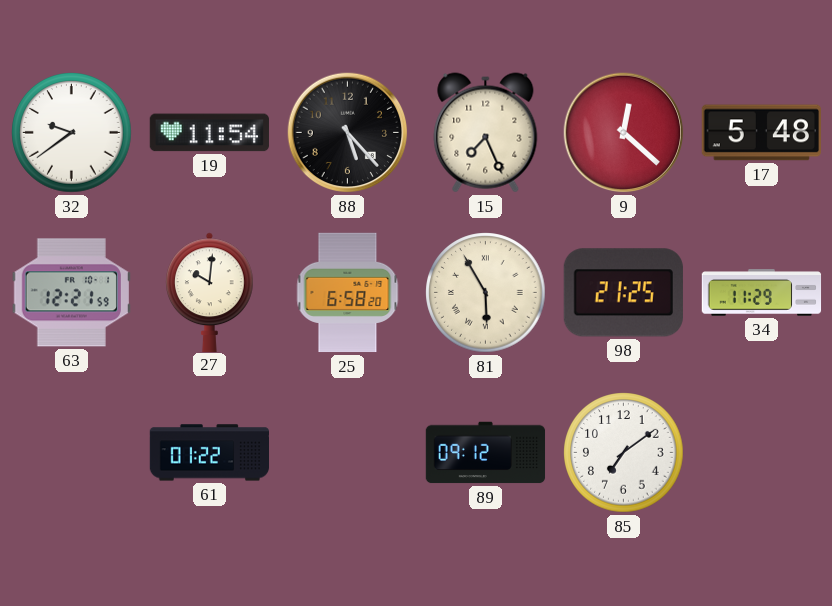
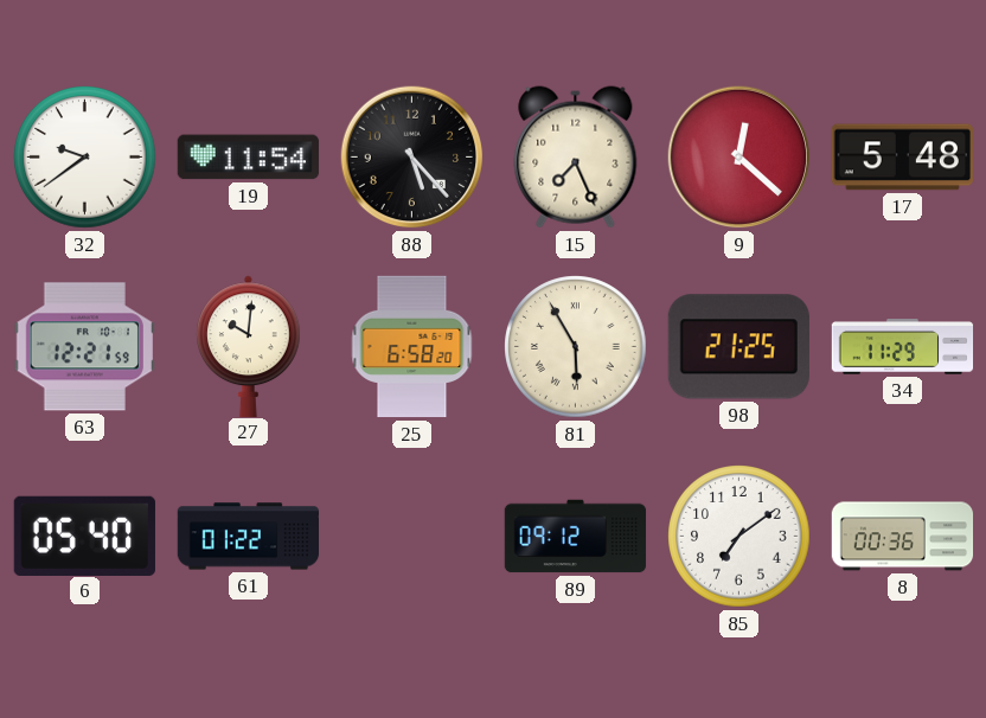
6: none -> 05:40 (84, 536)
8: none -> 00:36 (903, 537)
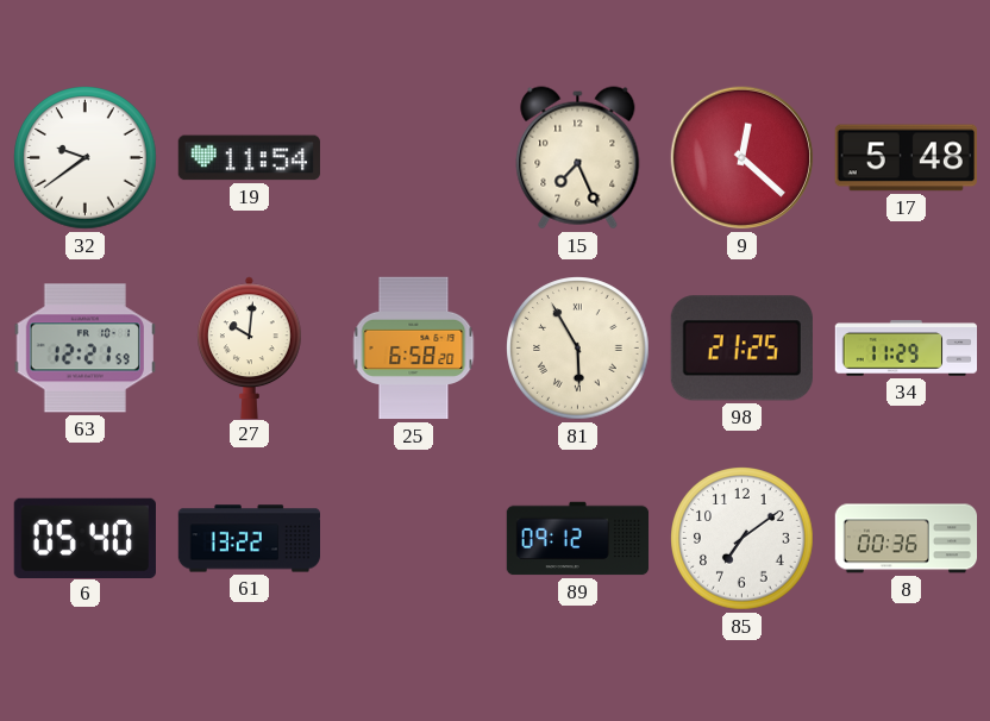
88: 5:23 -> none (412, 158)
61: 01:22 -> 13:22 (250, 539)
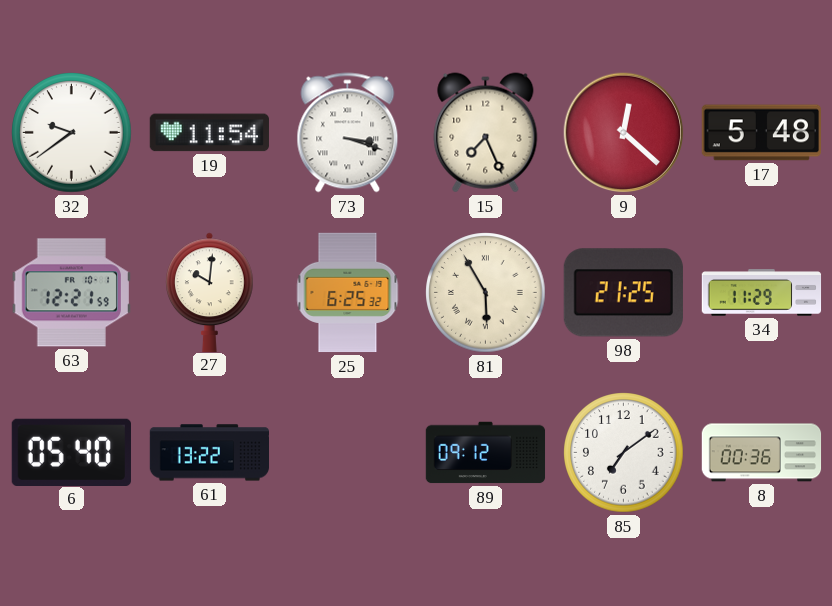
73: none -> 3:18 (348, 133)
25: 6:58 -> 6:25 (348, 293)
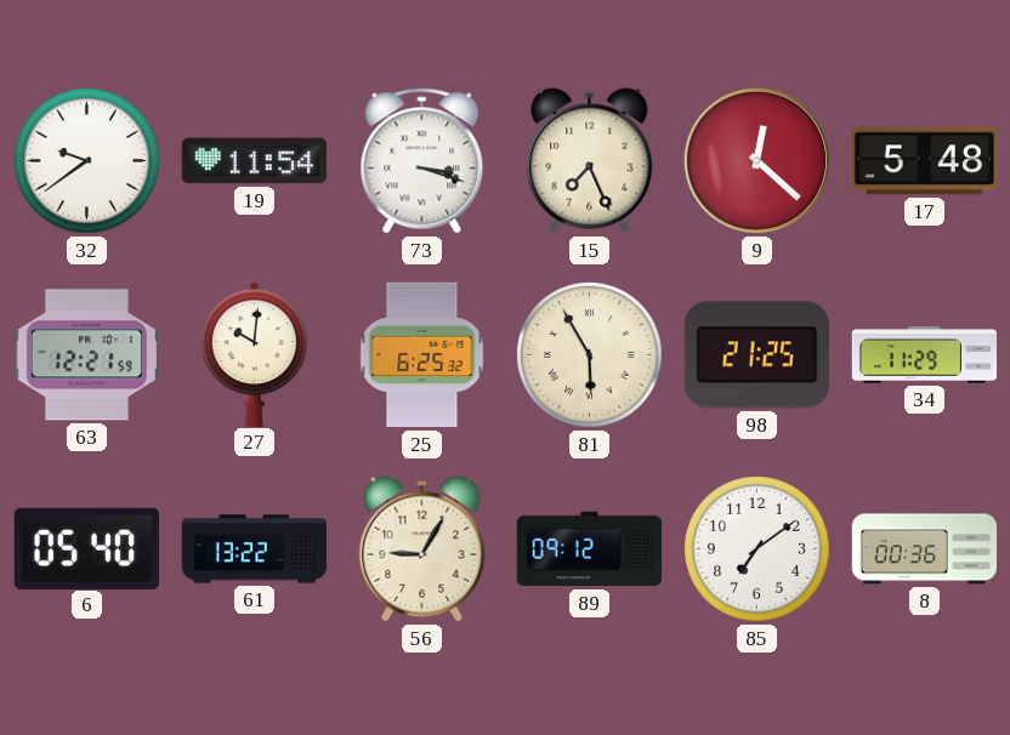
56: none -> 9:05 (422, 549)
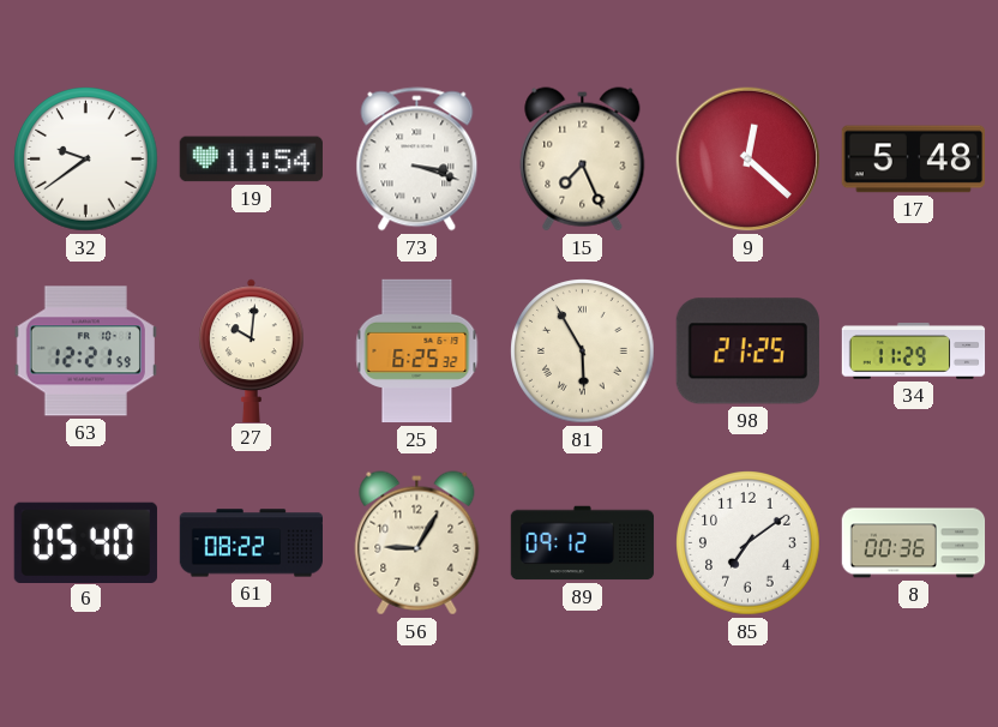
61: 13:22 -> 08:22 (252, 543)
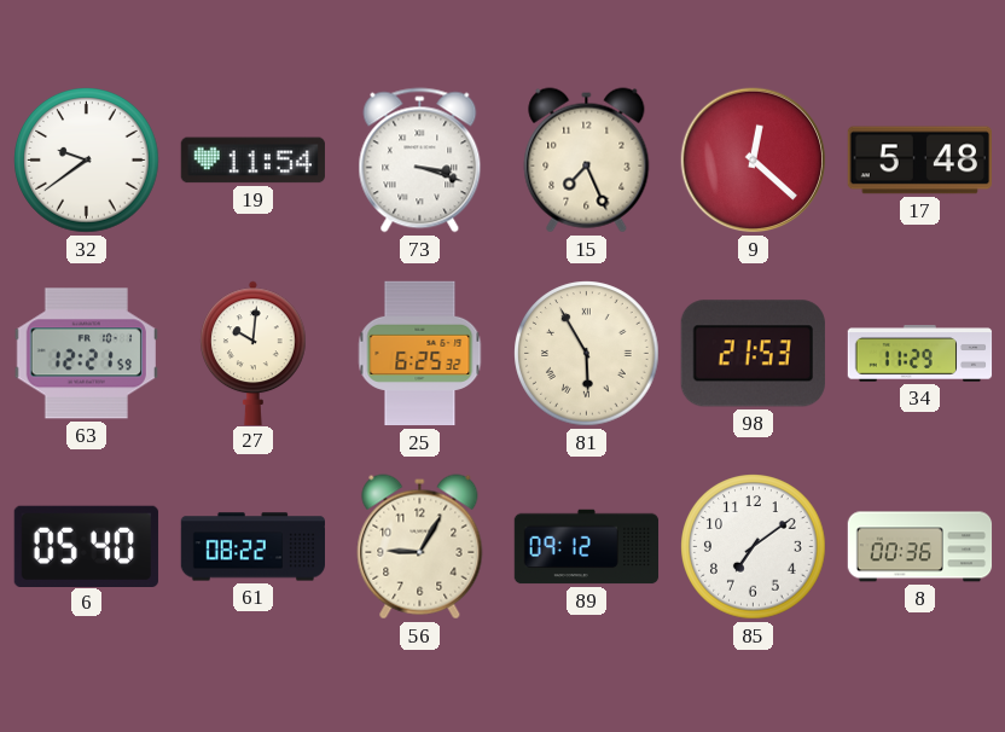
98: 21:25 -> 21:53 (753, 354)
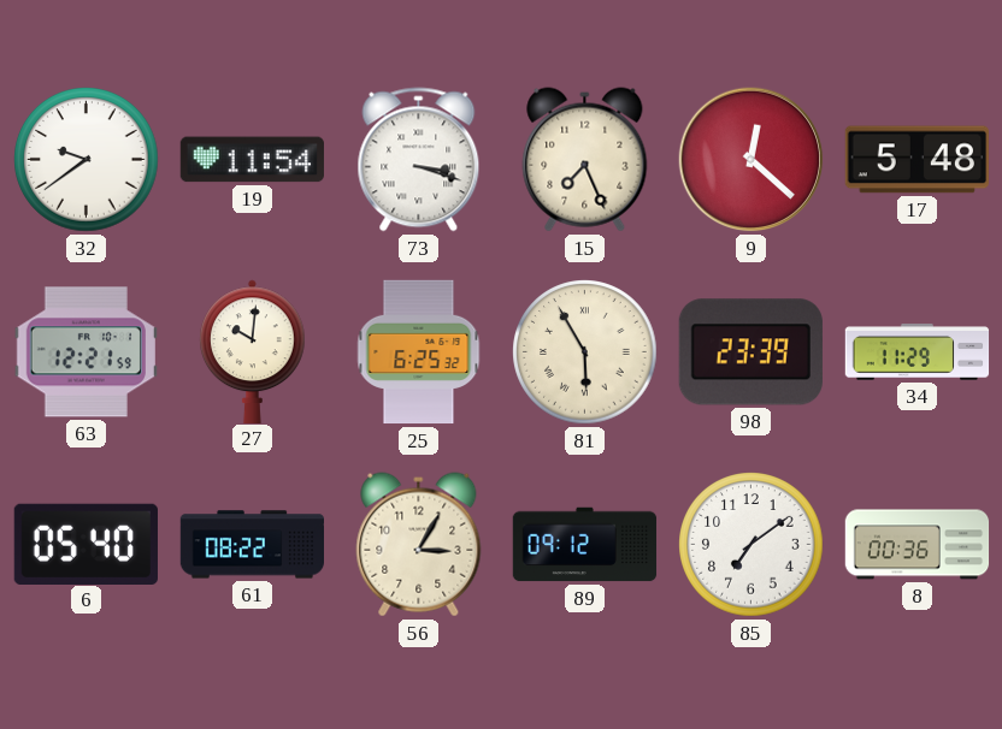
98: 21:53 -> 23:39 (750, 352)
56: 9:05 -> 3:05 (419, 545)
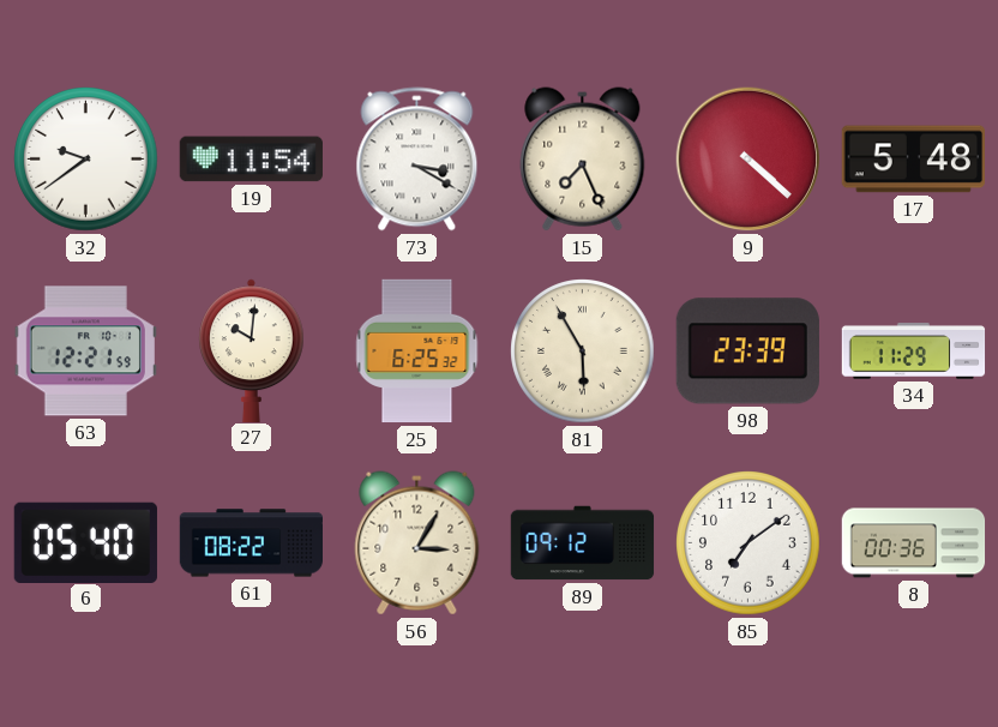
73: 3:18 -> 3:20 (417, 160)
9: 12:22 -> 4:22 (748, 160)
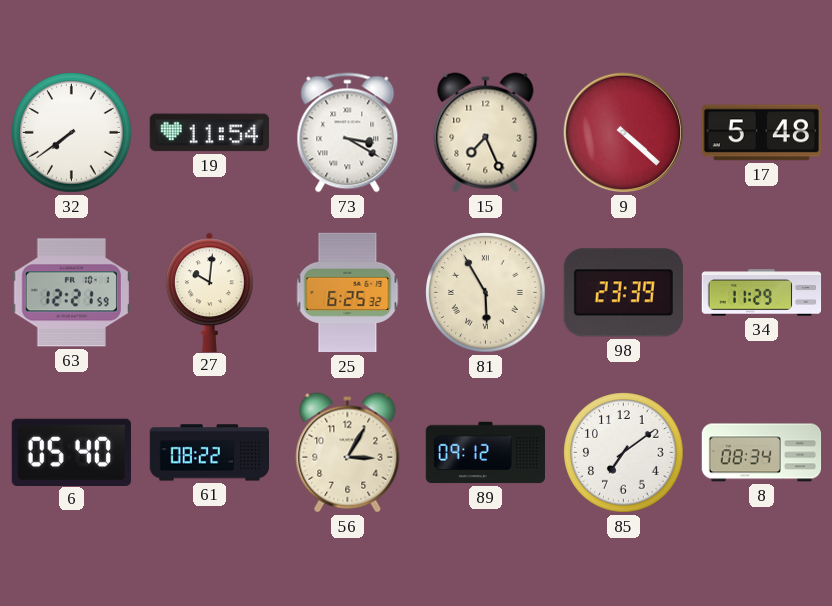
32: 9:39 -> 7:39 (72, 133)
8: 00:36 -> 08:34 (762, 453)
